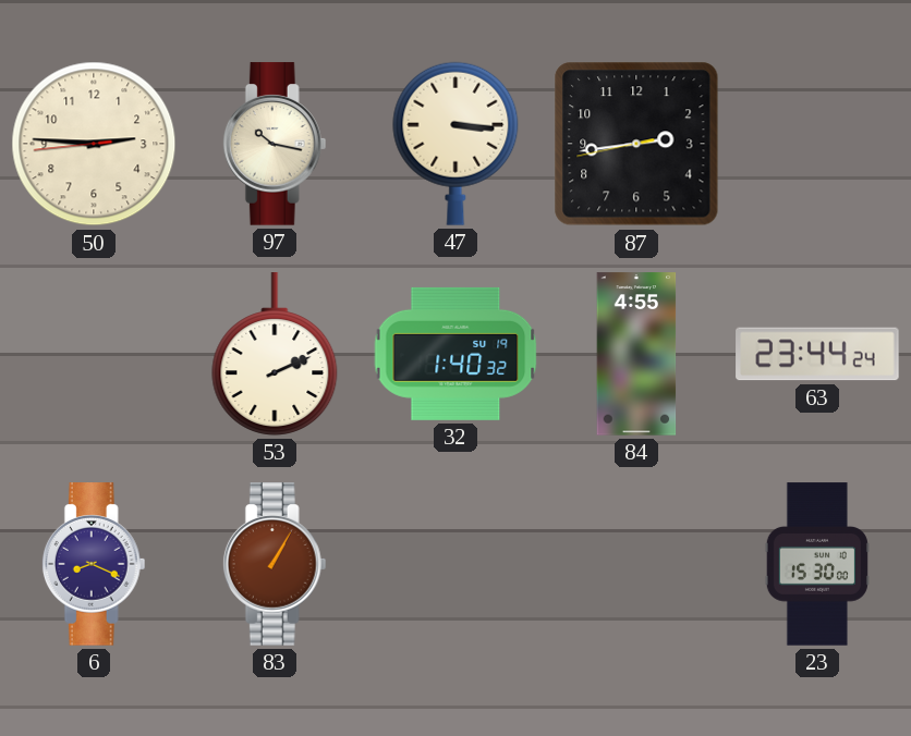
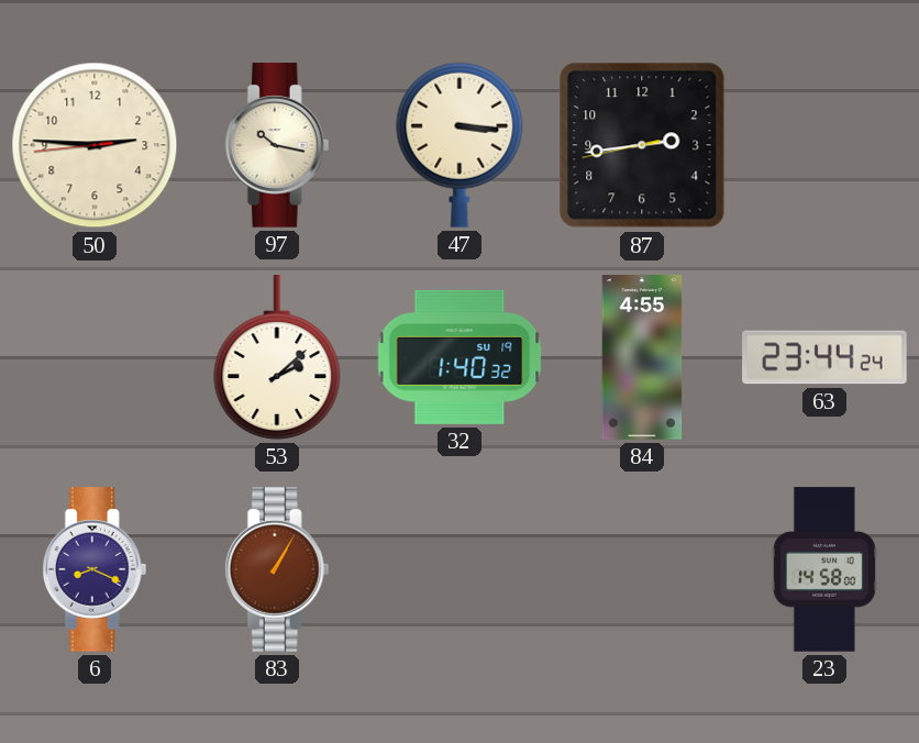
53: 2:11 -> 2:08 (277, 357)
23: 15:30 -> 14:58 (824, 569)
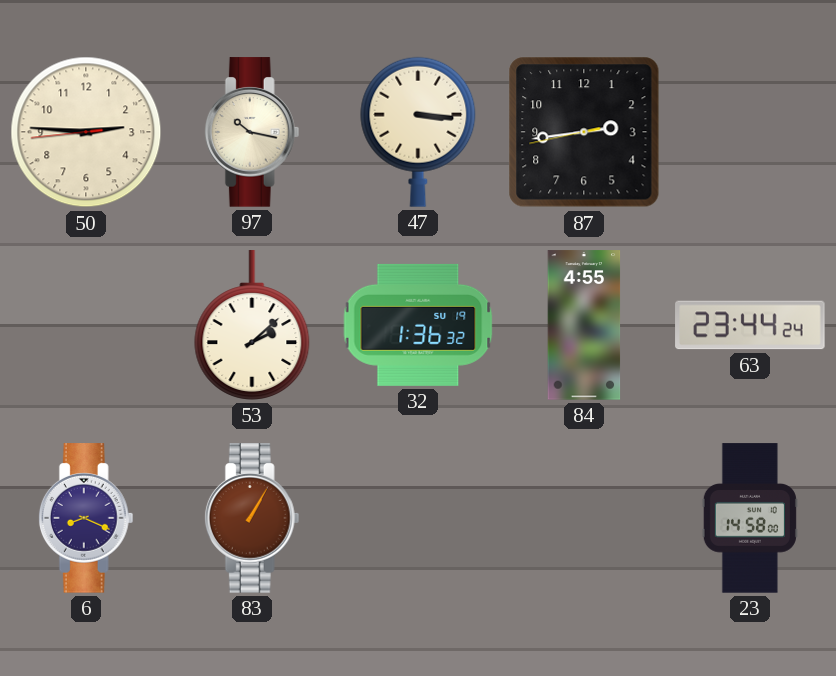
32: 1:40 -> 1:36 (418, 325)
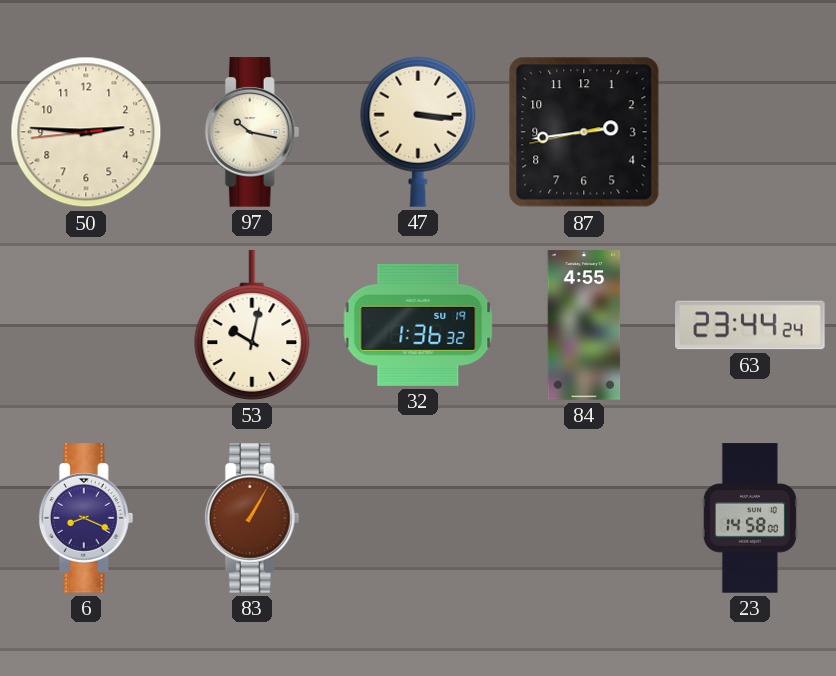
53: 2:08 -> 10:02 (252, 325)
